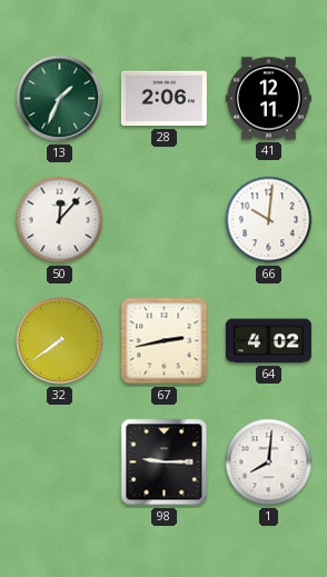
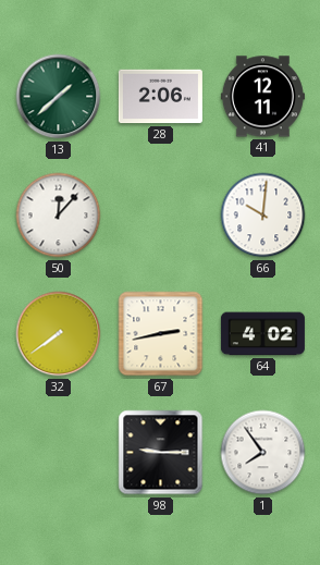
13: 1:34 -> 1:38 (59, 97)
1: 8:01 -> 7:54 (263, 453)
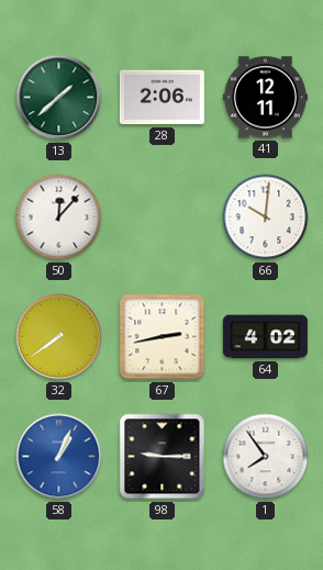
58: none -> 1:04 (59, 457)
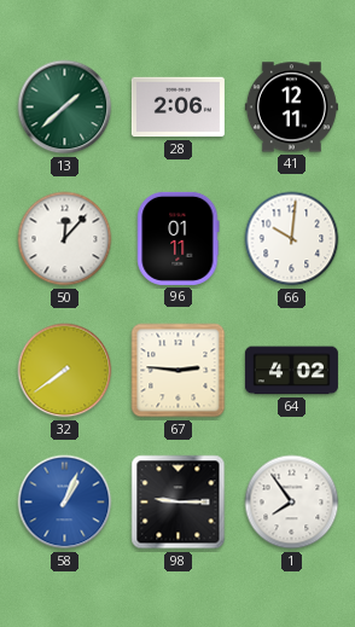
96: none -> 01:11 (179, 238)
67: 2:43 -> 2:46 (179, 371)
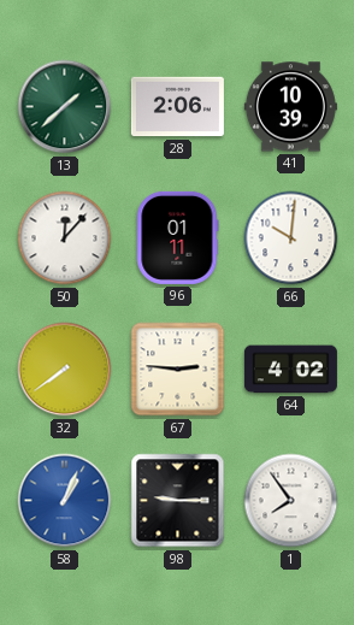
41: 12:11 -> 10:39 (290, 107)
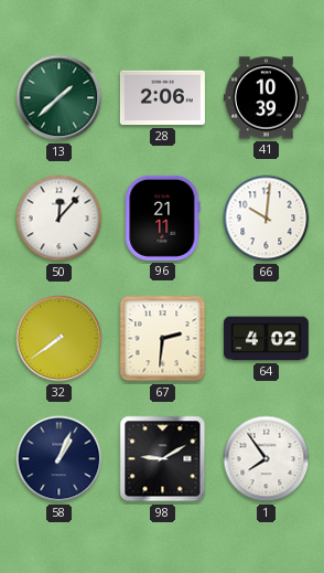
96: 01:11 -> 21:11 (163, 217)
67: 2:46 -> 2:31 (163, 339)
58 dial: blue -> navy (60, 459)
98: 9:15 -> 9:10 (163, 459)
